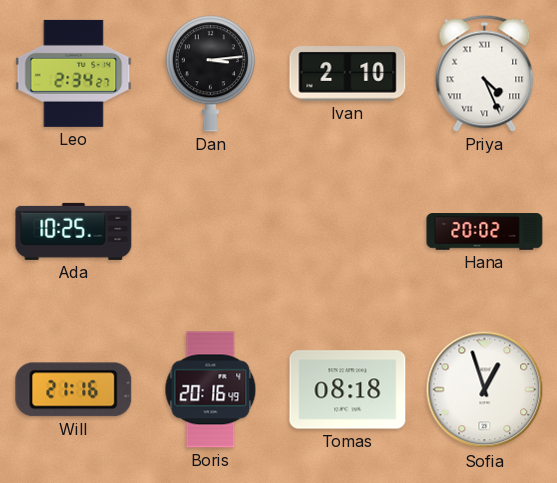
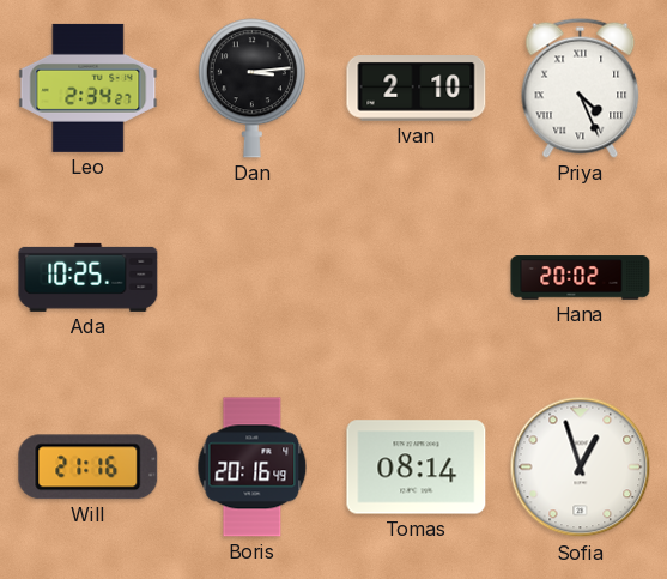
Tomas: 08:18 -> 08:14 (417, 468)
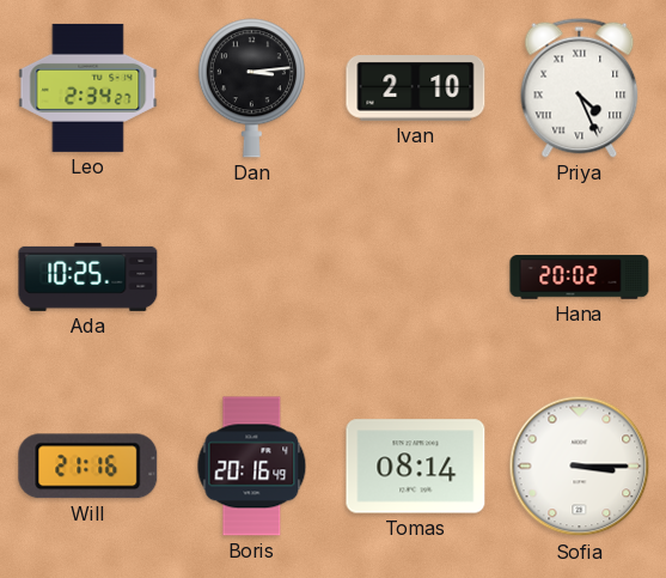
Sofia: 12:57 -> 3:15 (580, 467)
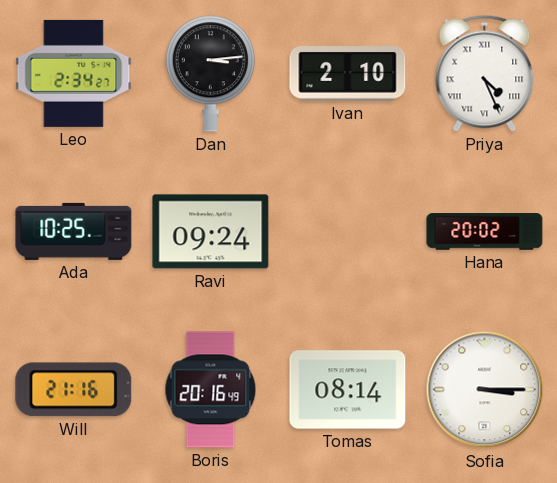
Ravi: none -> 09:24 (211, 232)
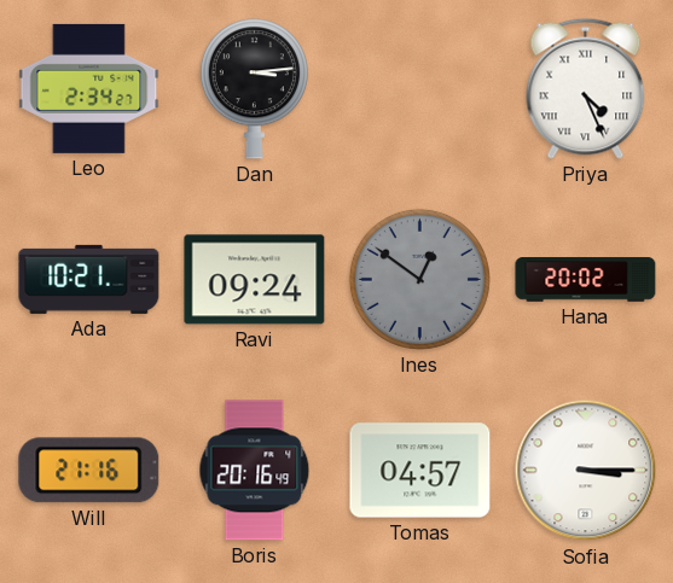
Ivan: 2:10 -> none (348, 74)
Ada: 10:25 -> 10:21 (89, 279)
Ines: none -> 12:51 (419, 279)
Tomas: 08:14 -> 04:57 (420, 471)
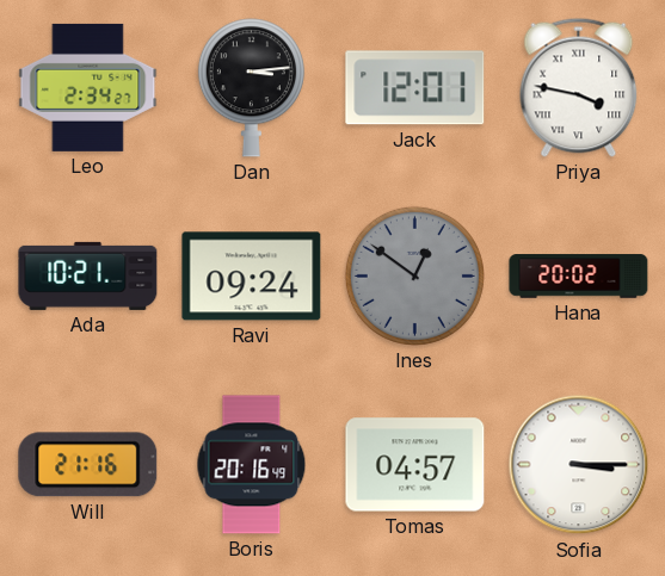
Jack: none -> 12:01 (415, 88)
Priya: 4:26 -> 3:47 (579, 87)
